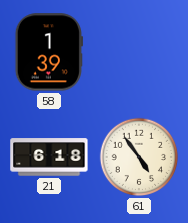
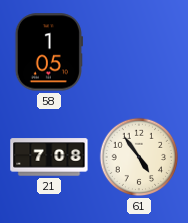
58: 1:39 -> 1:05 (49, 52)
21: 6:18 -> 7:08 (49, 157)
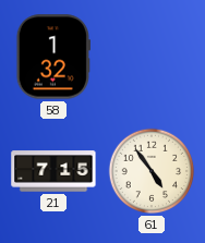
58: 1:05 -> 1:32 (53, 57)
21: 7:08 -> 7:15 (53, 171)
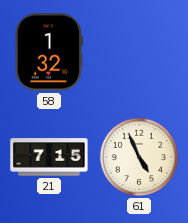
61: 4:54 -> 4:56 (139, 157)
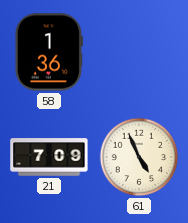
58: 1:32 -> 1:36 (49, 52)
21: 7:15 -> 7:09 (49, 157)
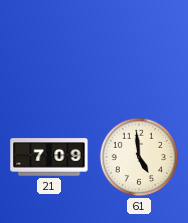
58: 1:36 -> none (49, 52)
61: 4:56 -> 4:59 (139, 157)
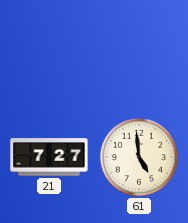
21: 7:09 -> 7:27 (49, 157)
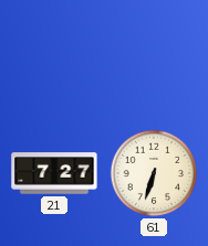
61: 4:59 -> 6:33 (154, 173)
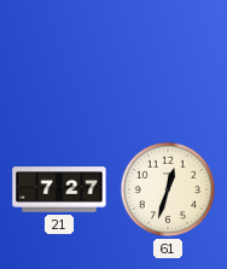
61: 6:33 -> 12:33 (168, 189)
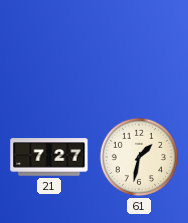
61: 12:33 -> 1:32 (139, 157)
